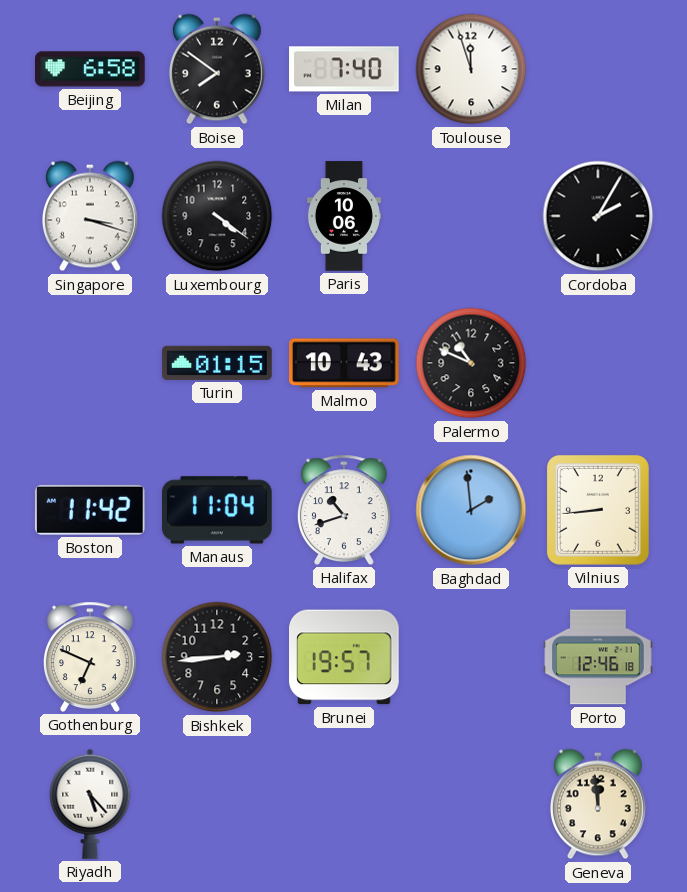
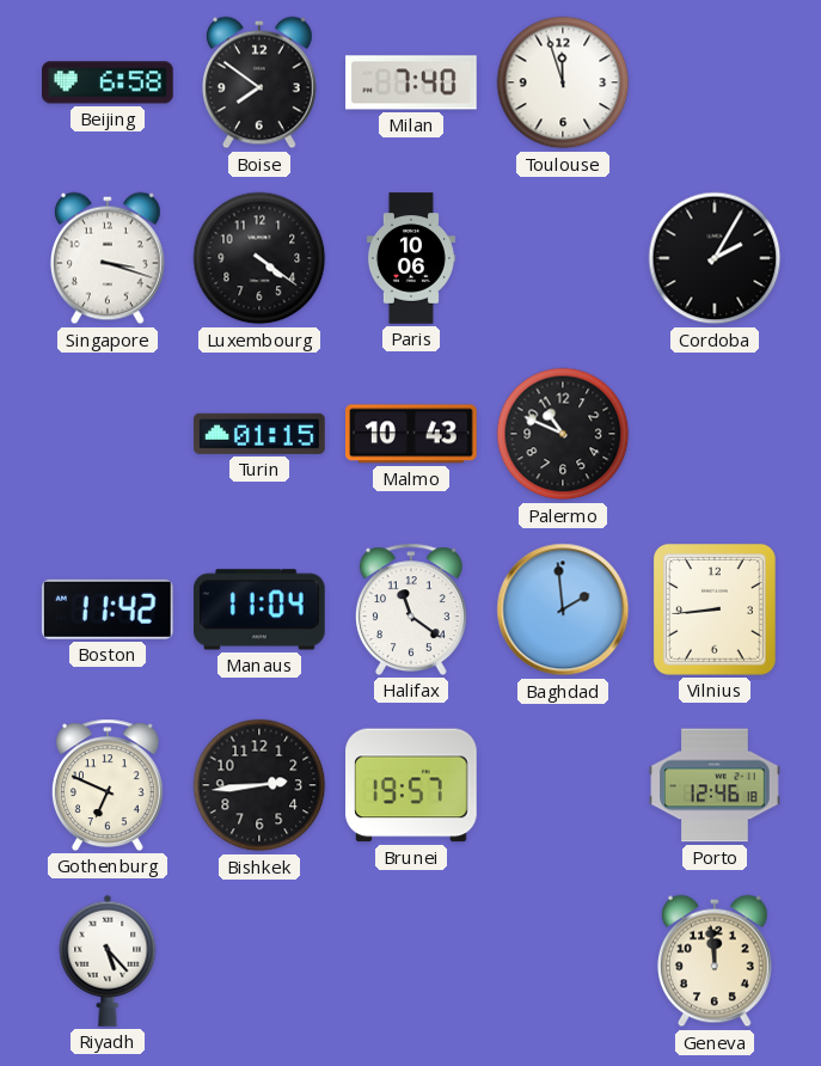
Halifax: 10:42 -> 11:21 (411, 609)
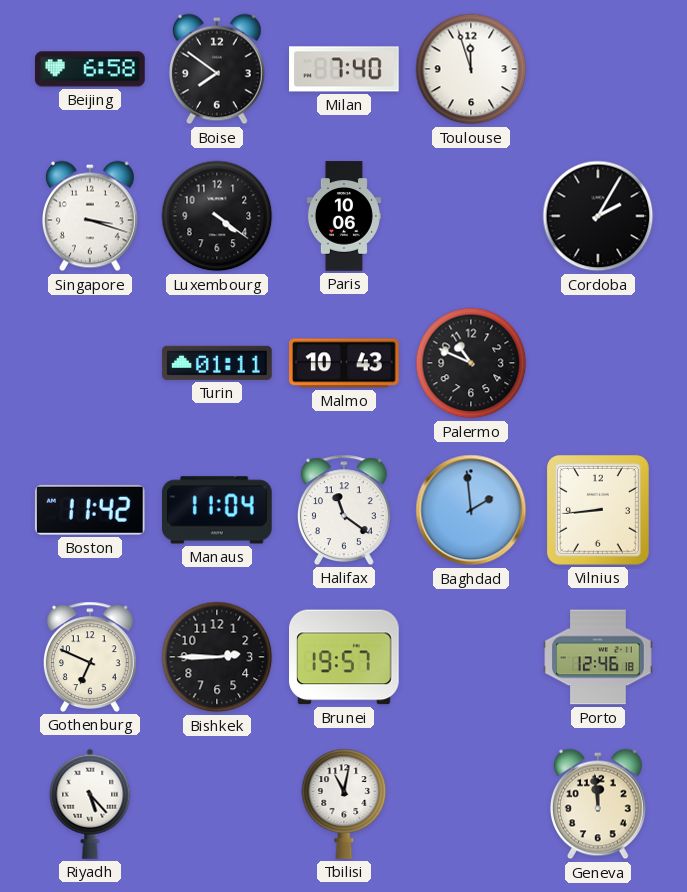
Turin: 01:15 -> 01:11 (217, 363)
Bishkek: 2:44 -> 2:45 (217, 657)
Tbilisi: none -> 11:02 (344, 804)
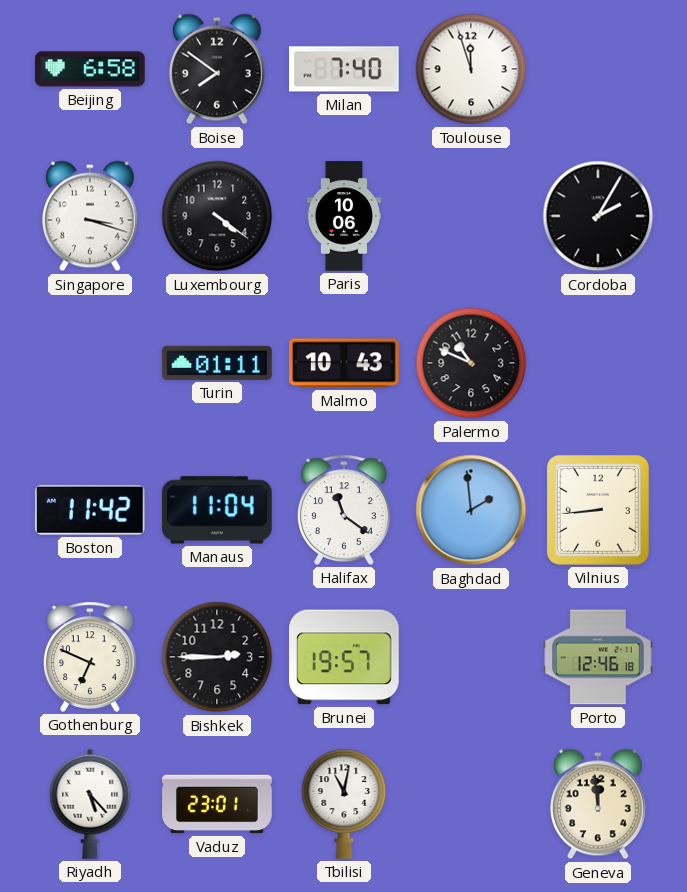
Vaduz: none -> 23:01 (217, 804)
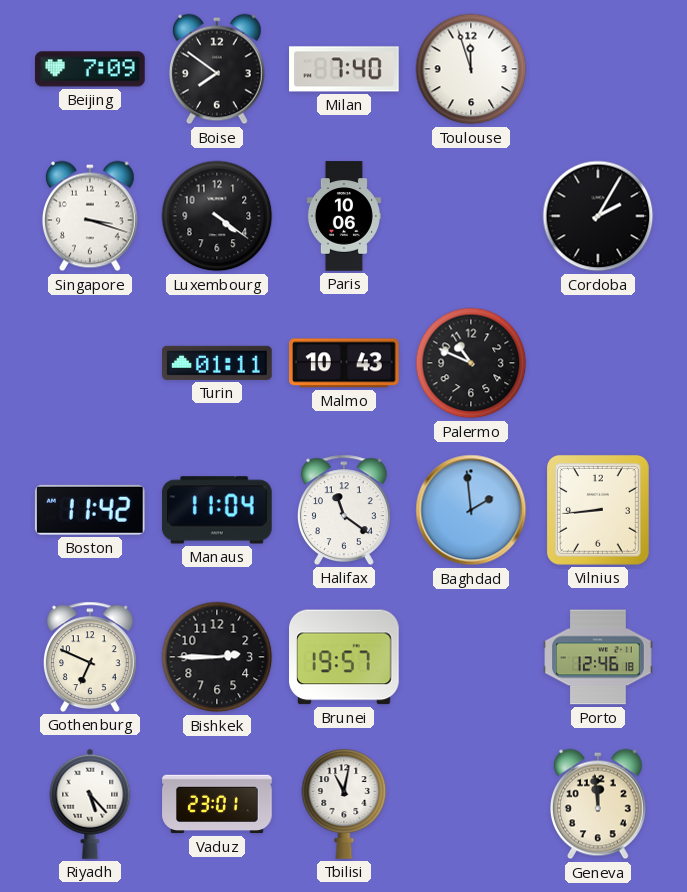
Beijing: 6:58 -> 7:09 (90, 69)
